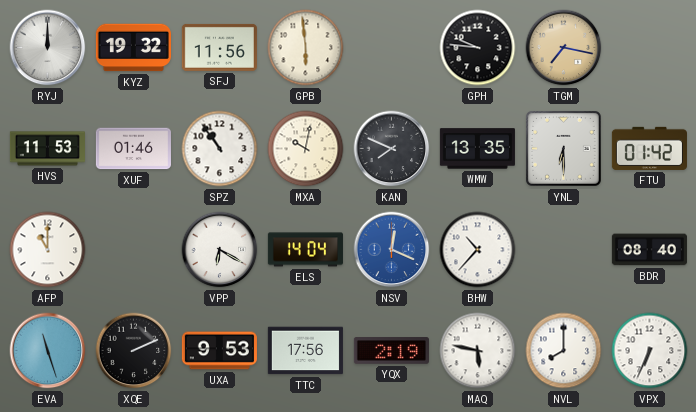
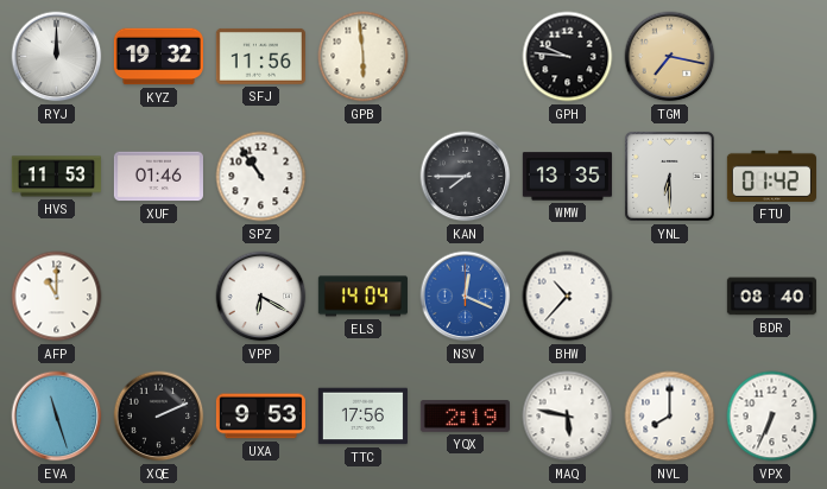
MXA: 10:02 -> none (306, 149)
KAN: 7:49 -> 7:45 (466, 177)
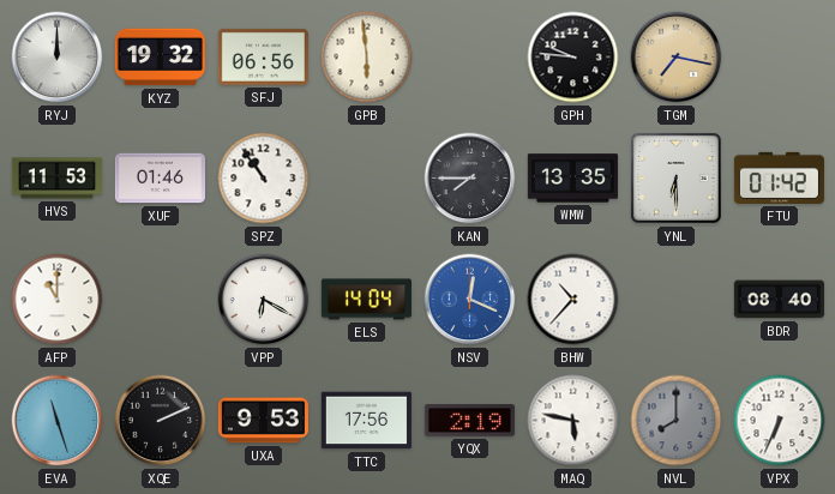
SFJ: 11:56 -> 06:56 (263, 56)
NVL dial: white -> grey (677, 421)
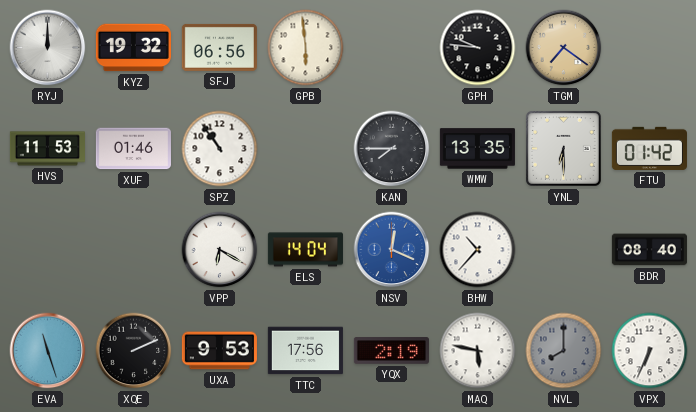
TGM: 7:17 -> 7:21 (564, 48)
AFP: 11:00 -> none (58, 300)
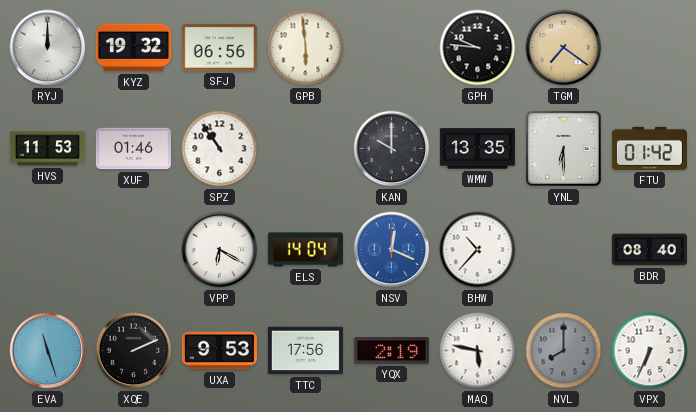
KAN: 7:45 -> 10:00 (392, 149)
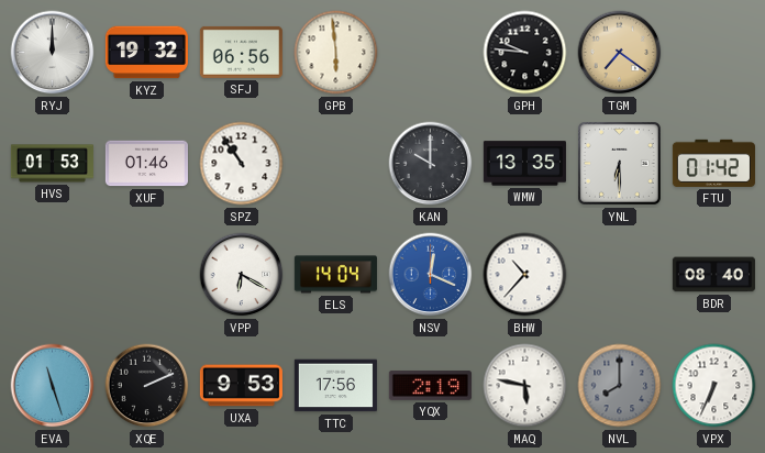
HVS: 11:53 -> 01:53 (52, 164)
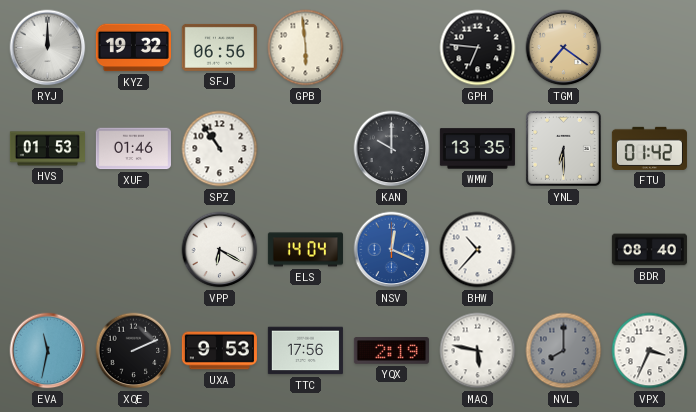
GPH: 9:46 -> 6:46 (478, 48)
EVA: 11:27 -> 11:32 (48, 351)
VPX: 6:34 -> 3:34 (650, 351)
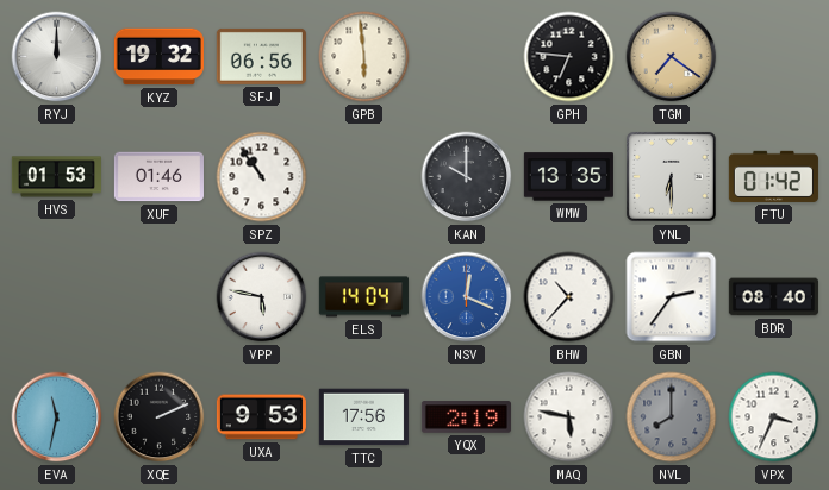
VPP: 6:20 -> 5:47 (262, 297)
GBN: none -> 2:36 (672, 297)
